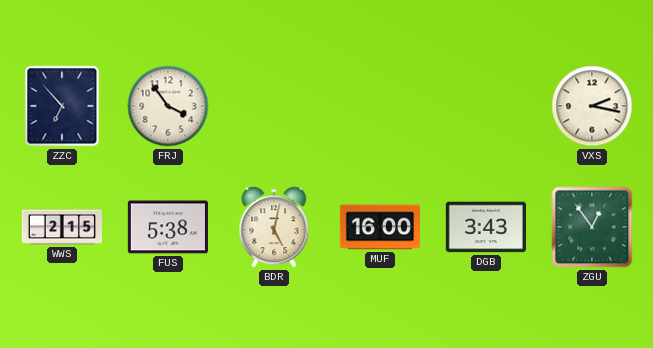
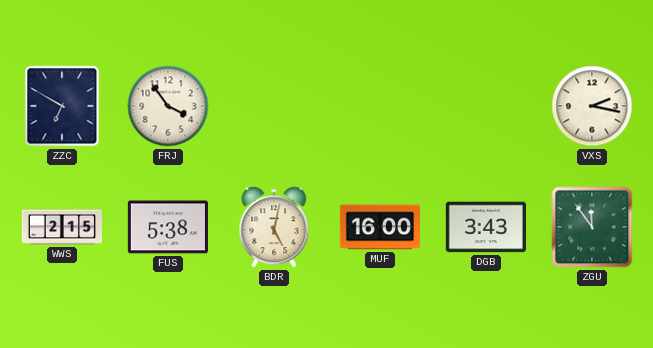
ZZC: 6:53 -> 6:50 (62, 106)
ZGU: 12:54 -> 11:54 (592, 227)
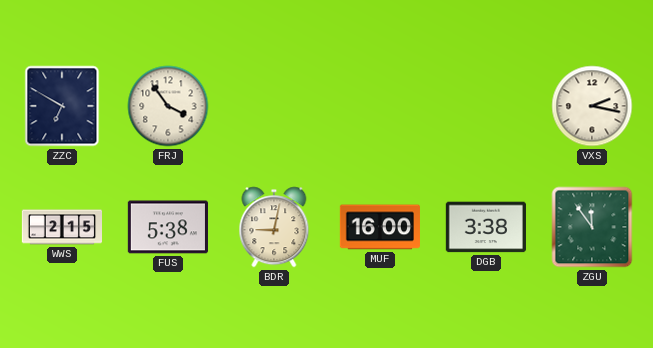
BDR: 5:02 -> 9:02 (274, 227)
DGB: 3:43 -> 3:38 (486, 227)
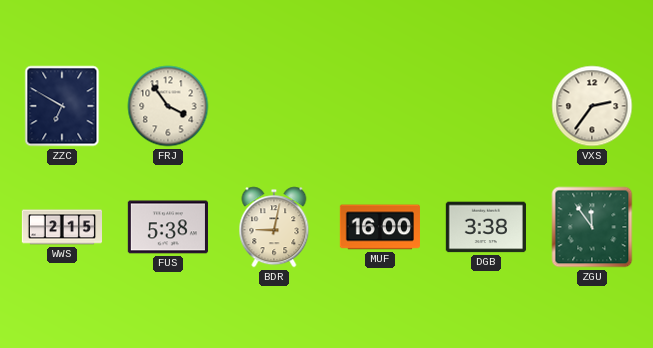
VXS: 2:17 -> 2:36 (592, 106)
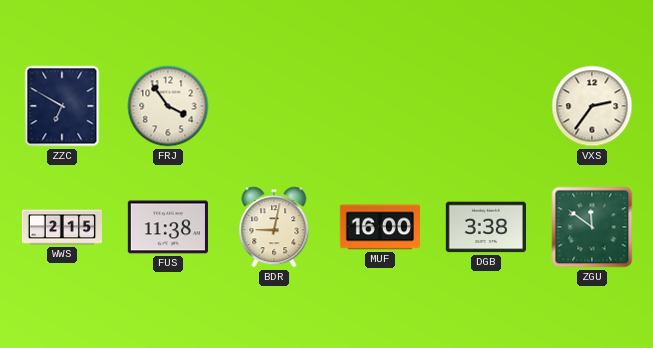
FUS: 5:38 -> 11:38 (168, 227)
ZGU: 11:54 -> 11:51 (592, 227)
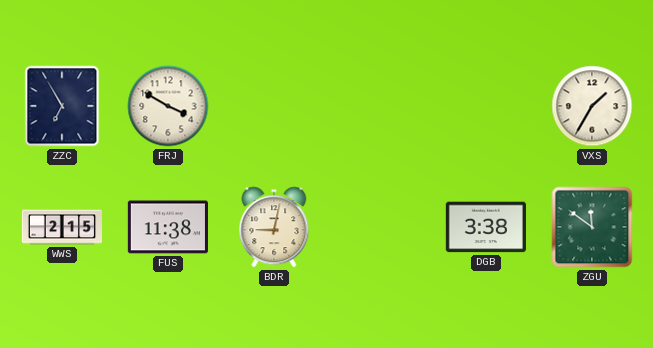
ZZC: 6:50 -> 6:55 (62, 106)
FRJ: 3:54 -> 3:50 (168, 106)
VXS: 2:36 -> 1:35 (592, 106)
MUF: 16:00 -> none (380, 227)
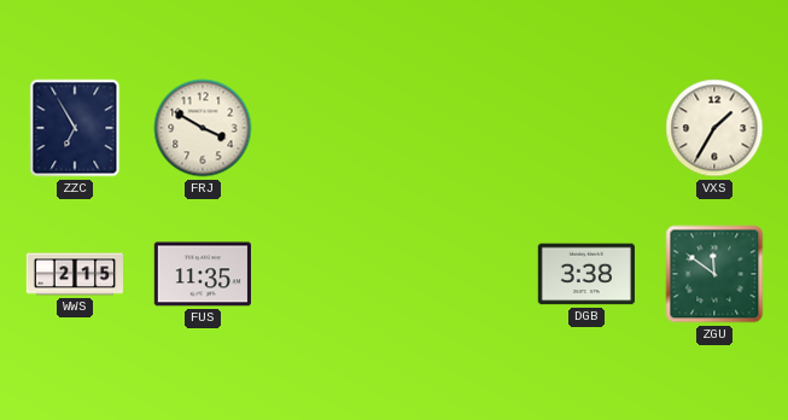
FUS: 11:38 -> 11:35 (203, 274)
BDR: 9:02 -> none (274, 227)
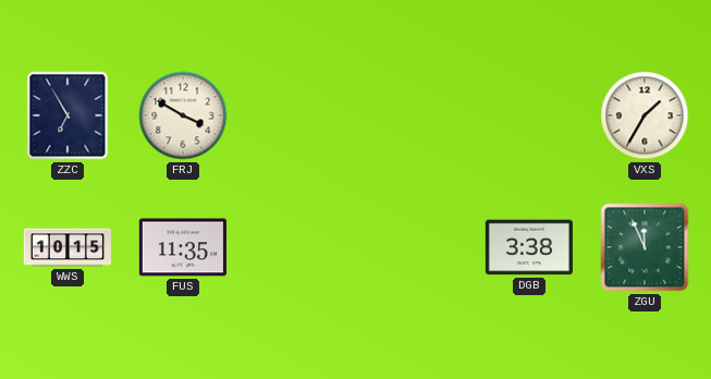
WWS: 2:15 -> 10:15 (66, 247)
ZGU: 11:51 -> 11:56 (645, 247)
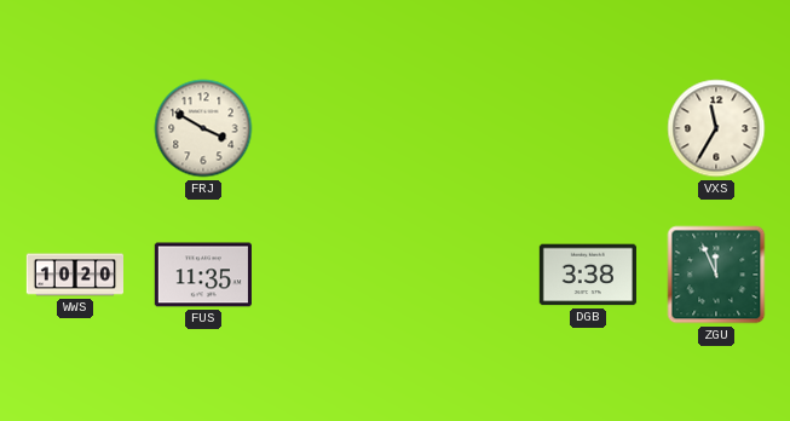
ZZC: 6:55 -> none (68, 115)
VXS: 1:35 -> 11:35 (716, 128)
WWS: 10:15 -> 10:20 (74, 275)
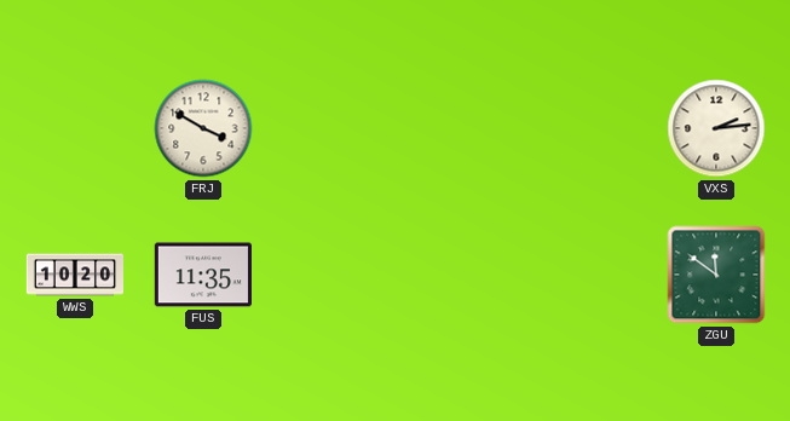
VXS: 11:35 -> 2:14 (716, 128)
DGB: 3:38 -> none (588, 275)
ZGU: 11:56 -> 11:51 (716, 275)
